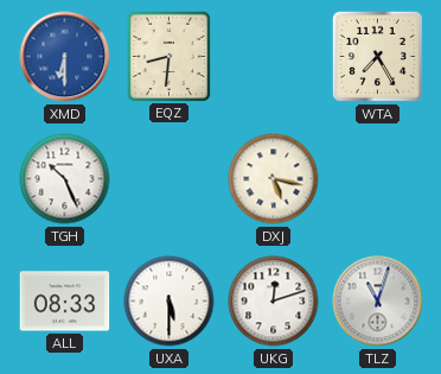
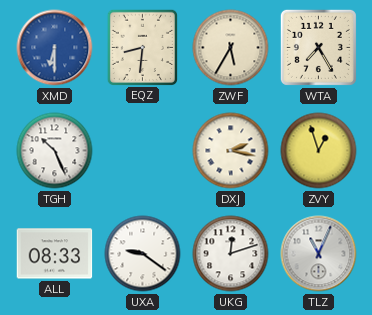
ZWF: none -> 5:35 (231, 48)
DXJ: 5:17 -> 2:17 (231, 151)
ZVY: none -> 12:57 (319, 151)
UXA: 5:30 -> 9:21 (143, 254)
TLZ: 11:03 -> 11:04 (319, 254)
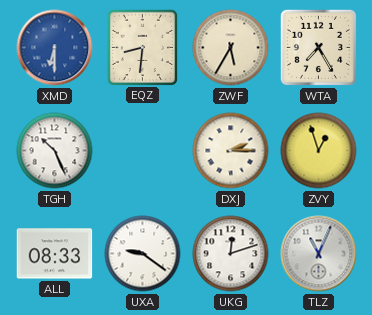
DXJ: 2:17 -> 2:15 (231, 151)
